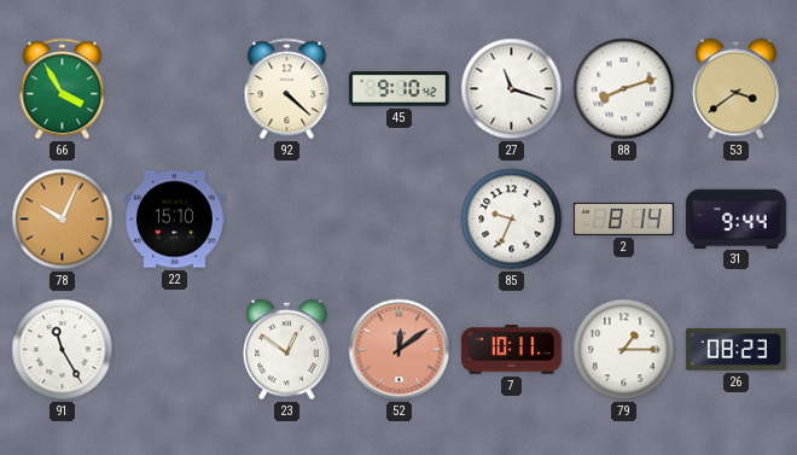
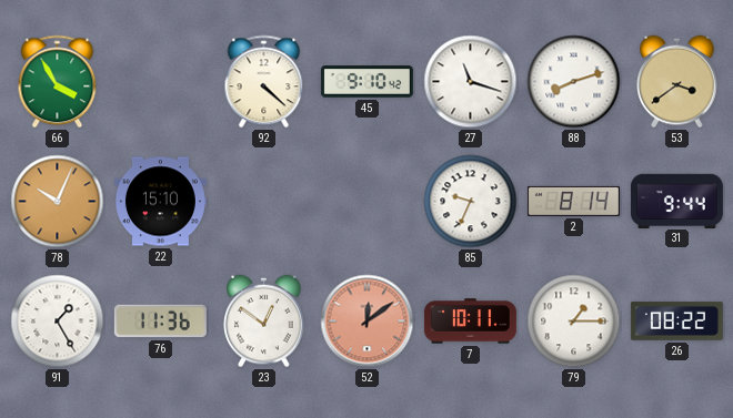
91: 11:25 -> 1:25 (58, 322)
76: none -> 11:36 (160, 322)
26: 08:23 -> 08:22 (676, 320)
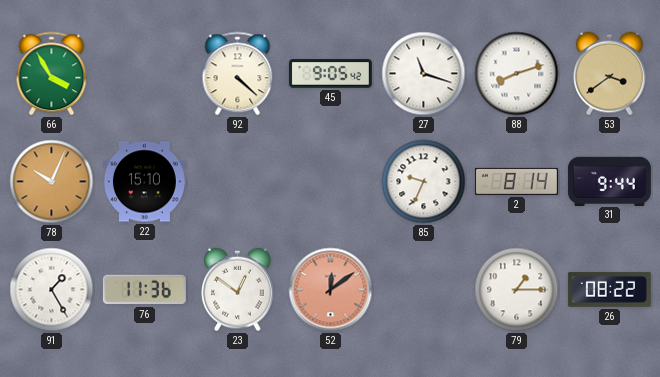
45: 9:10 -> 9:05 (330, 74)
7: 10:11 -> none (470, 322)
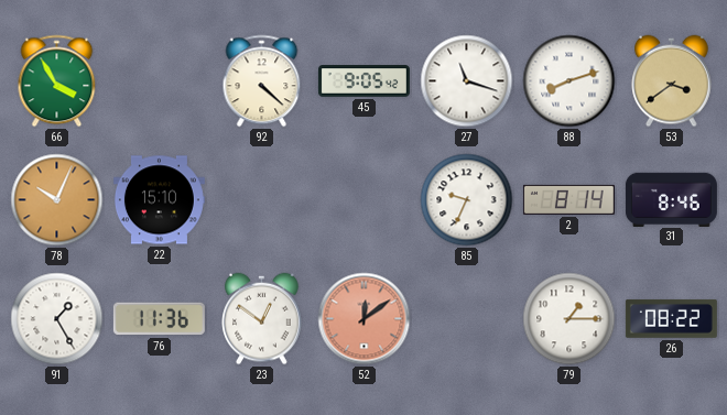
31: 9:44 -> 8:46 (671, 199)
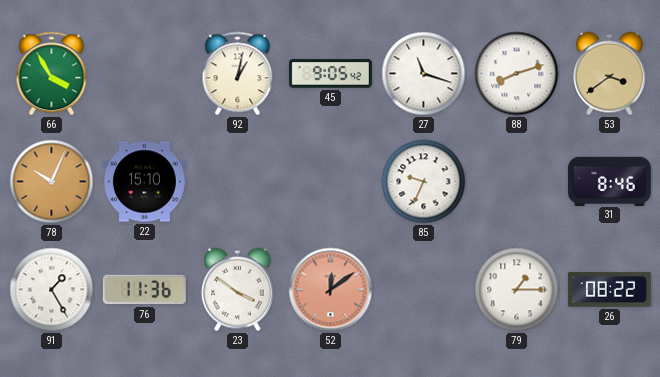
92: 4:22 -> 1:02 (238, 74)
2: 8:14 -> none (568, 199)
23: 12:51 -> 3:51 (238, 290)
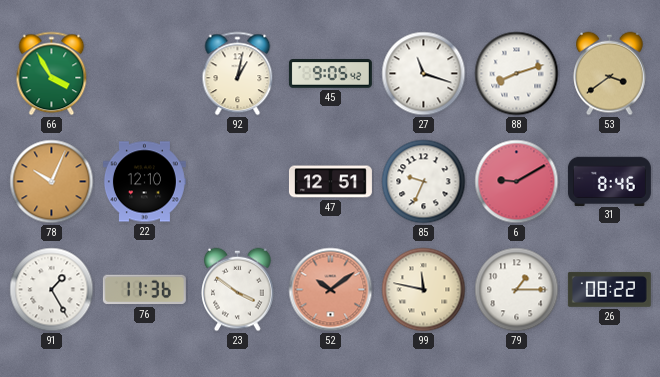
22: 15:10 -> 12:10 (144, 182)
47: none -> 12:51 (330, 182)
6: none -> 9:10 (517, 182)
52: 12:09 -> 10:09 (331, 290)
99: none -> 11:47 (424, 290)
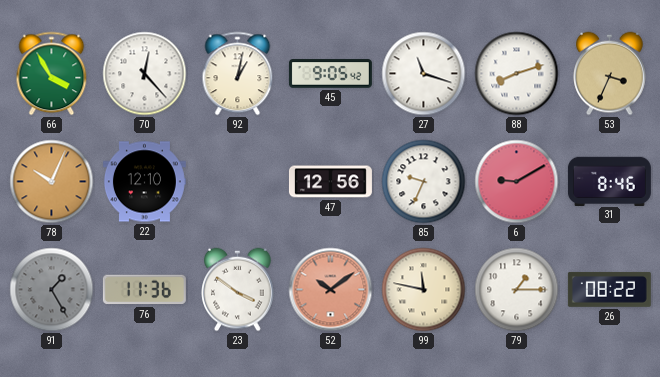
70: none -> 12:23 (145, 74)
53: 3:39 -> 3:34 (610, 74)
47: 12:51 -> 12:56 (330, 182)
91 dial: white -> grey (52, 290)
